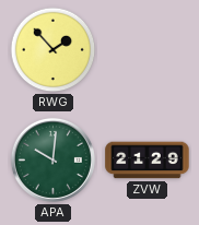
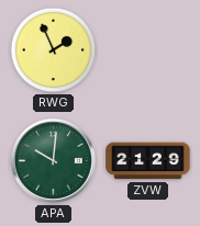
RWG: 1:53 -> 1:56 (54, 50)
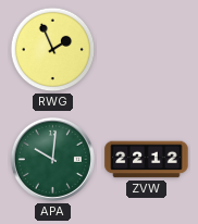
ZVW: 21:29 -> 22:12 (147, 160)
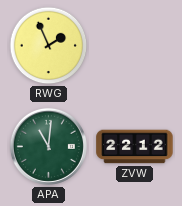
APA: 10:01 -> 11:01 (48, 146)
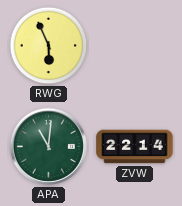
RWG: 1:56 -> 5:56 (49, 46)
ZVW: 22:12 -> 22:14 (135, 147)
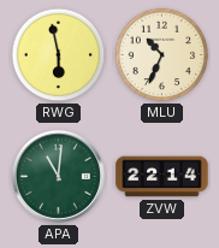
RWG: 5:56 -> 5:58 (59, 55)
MLU: none -> 10:34 (162, 55)
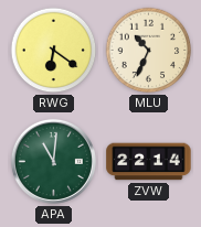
RWG: 5:58 -> 6:21 (54, 51)
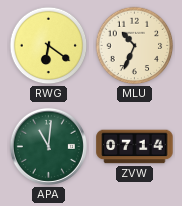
ZVW: 22:14 -> 07:14 (135, 147)
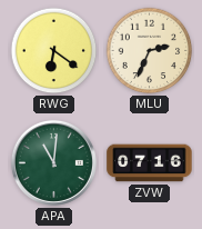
MLU: 10:34 -> 2:34 (150, 51)
ZVW: 07:14 -> 07:16 (150, 163)
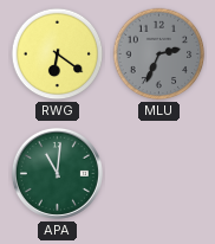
MLU dial: cream -> grey (159, 54)
ZVW: 07:16 -> none (150, 163)
